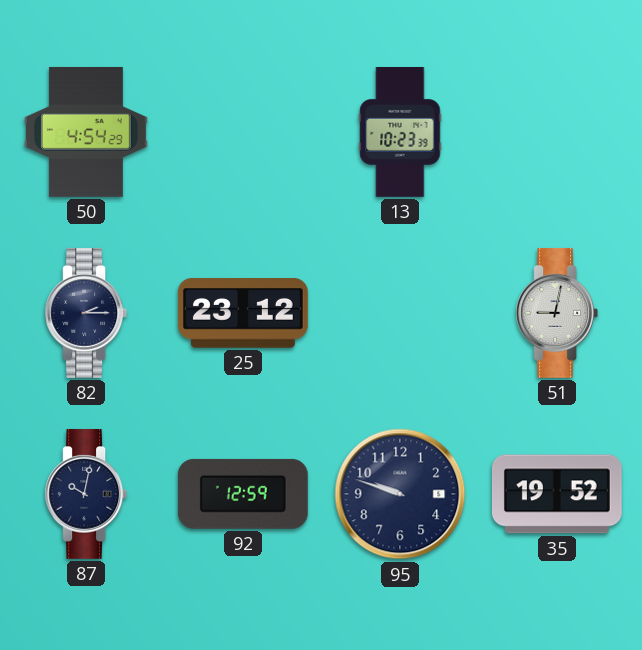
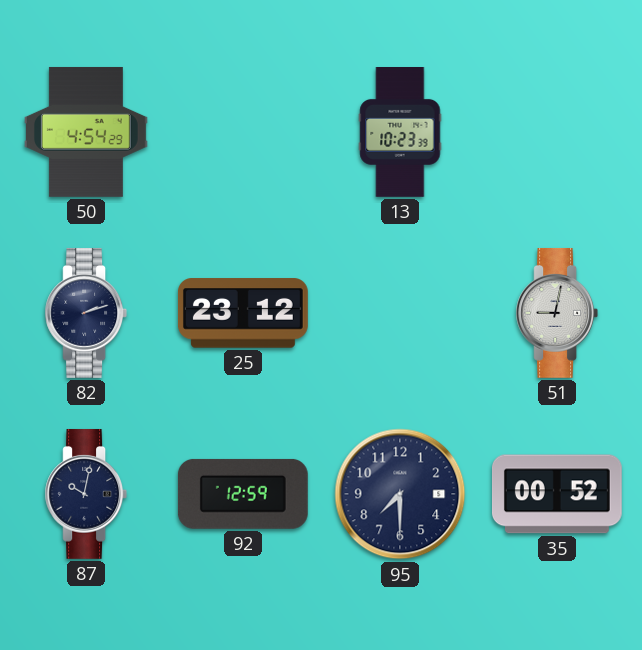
82: 2:15 -> 2:12 (86, 313)
95: 9:48 -> 7:30 (400, 494)
35: 19:52 -> 00:52 (557, 494)
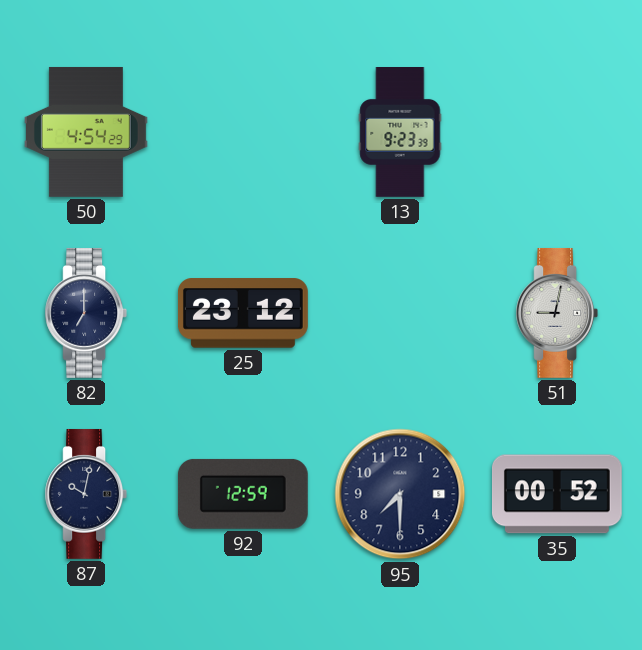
13: 10:23 -> 9:23 (400, 133)
82: 2:12 -> 7:00 (86, 313)
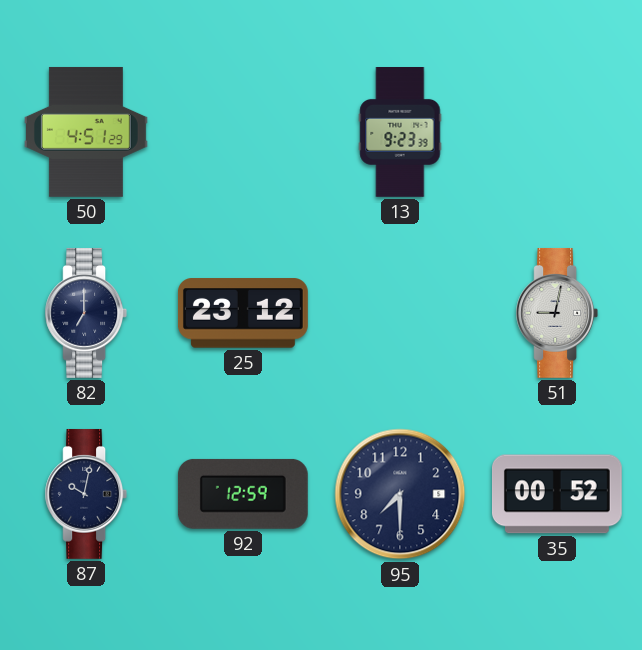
50: 4:54 -> 4:51 (86, 132)
